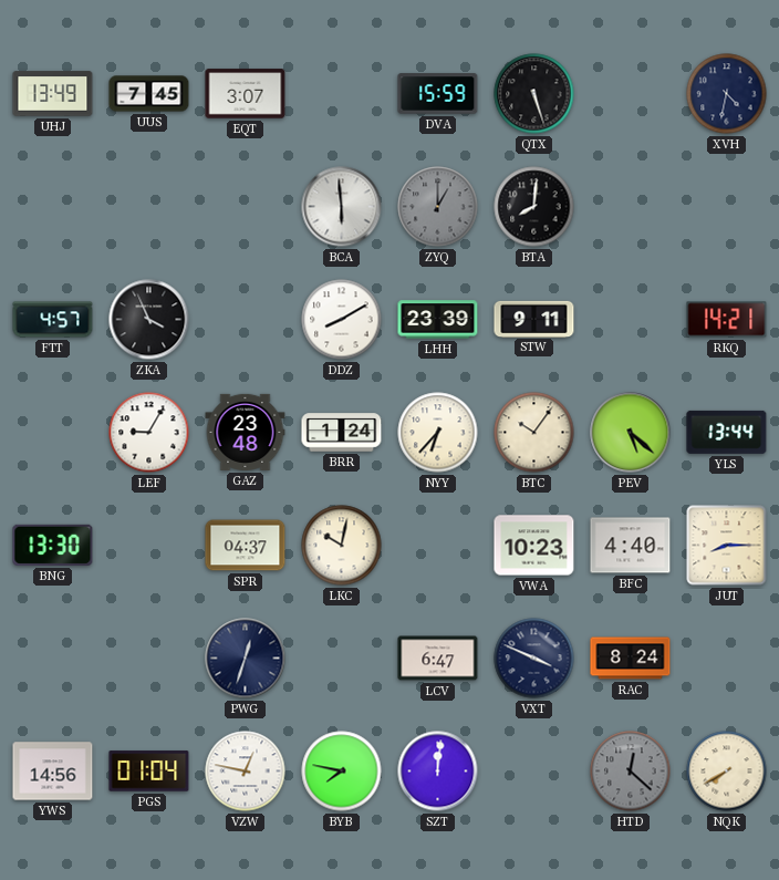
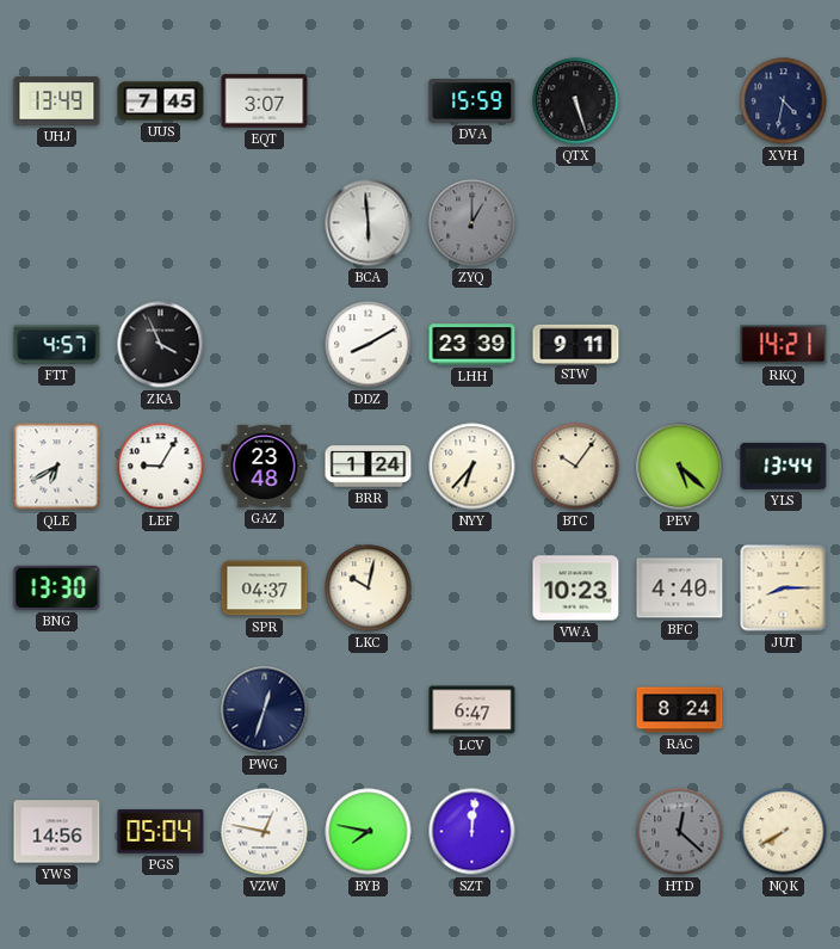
BTA: 8:01 -> none (534, 207)
QLE: none -> 6:40 (57, 467)
VXT: 3:49 -> none (534, 659)
PGS: 01:04 -> 05:04 (161, 832)
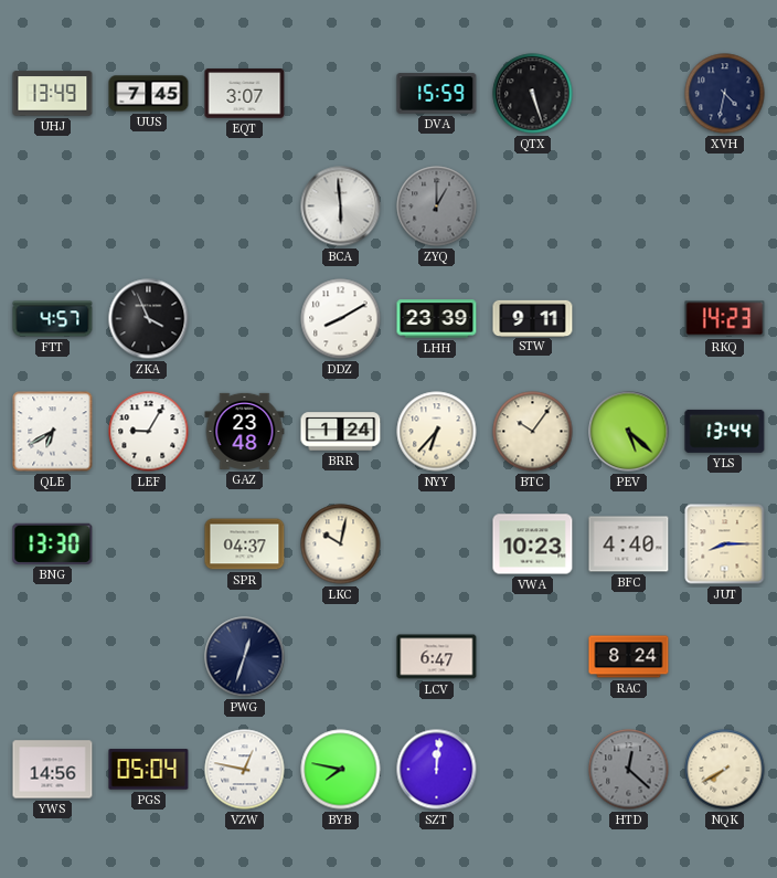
RKQ: 14:21 -> 14:23 (725, 319)
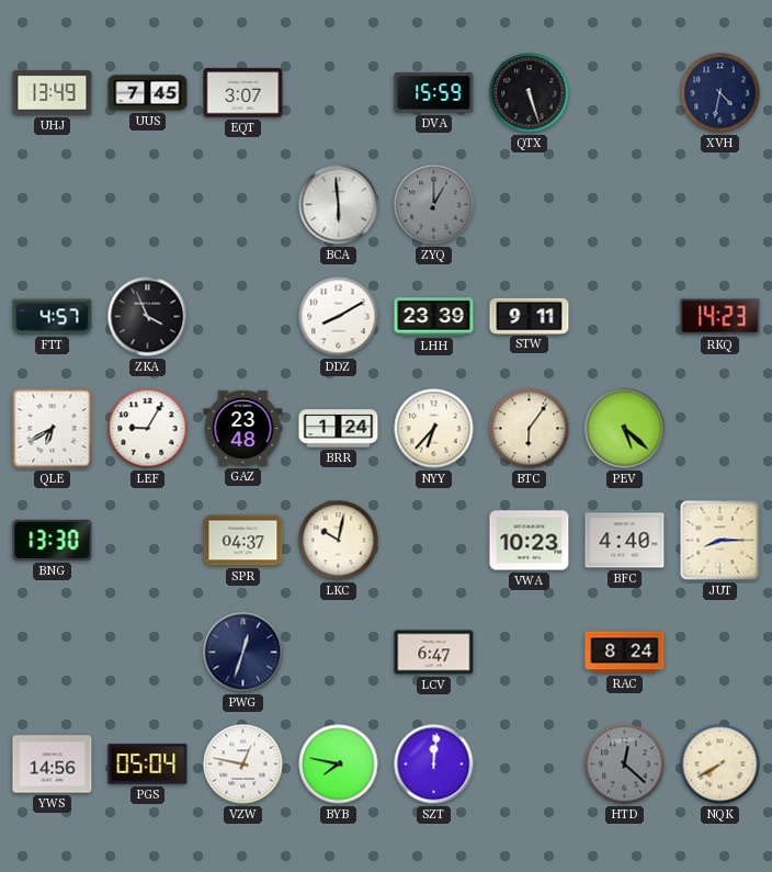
BTC: 10:06 -> 6:06 (530, 429)
YLS: 13:44 -> none (725, 431)
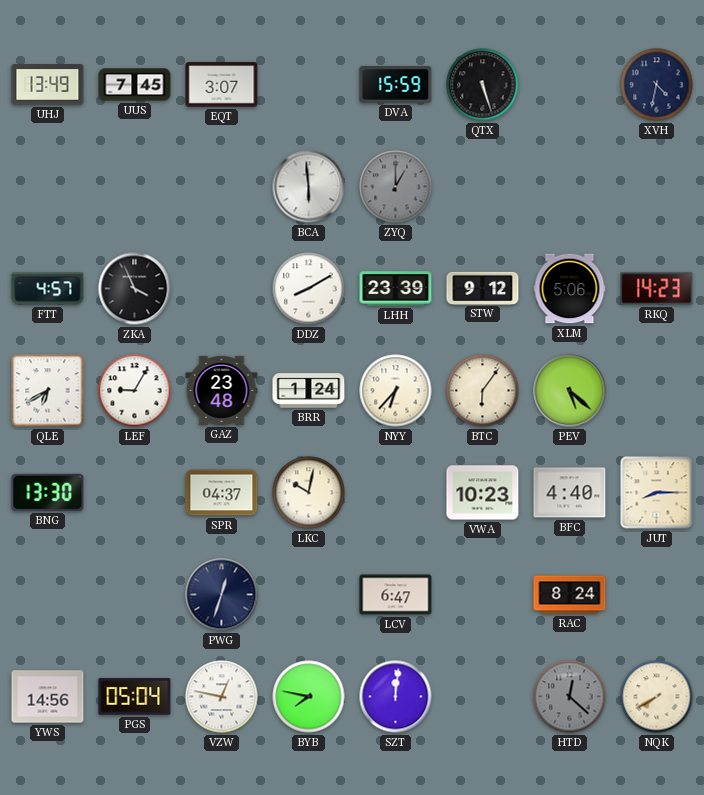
STW: 9:11 -> 9:12 (483, 288)
XLM: none -> 5:06 (570, 289)
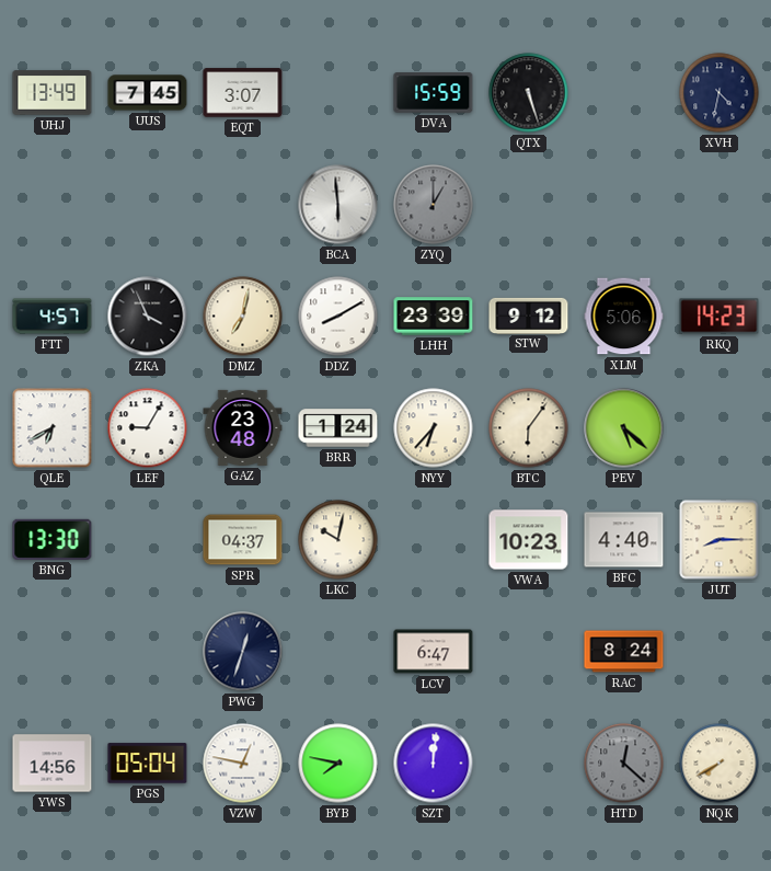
DMZ: none -> 7:02 (243, 317)
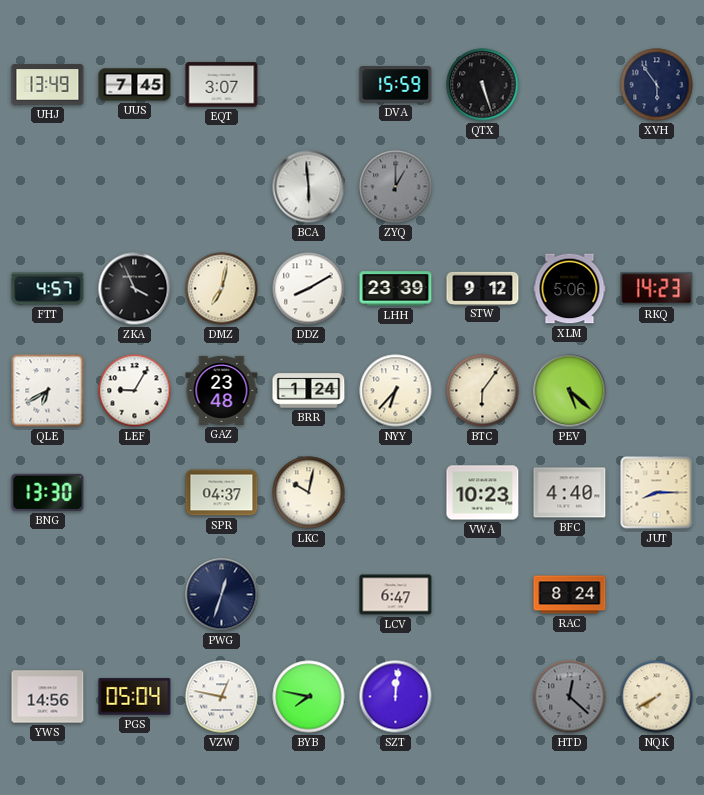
XVH: 4:32 -> 5:54 (657, 85)
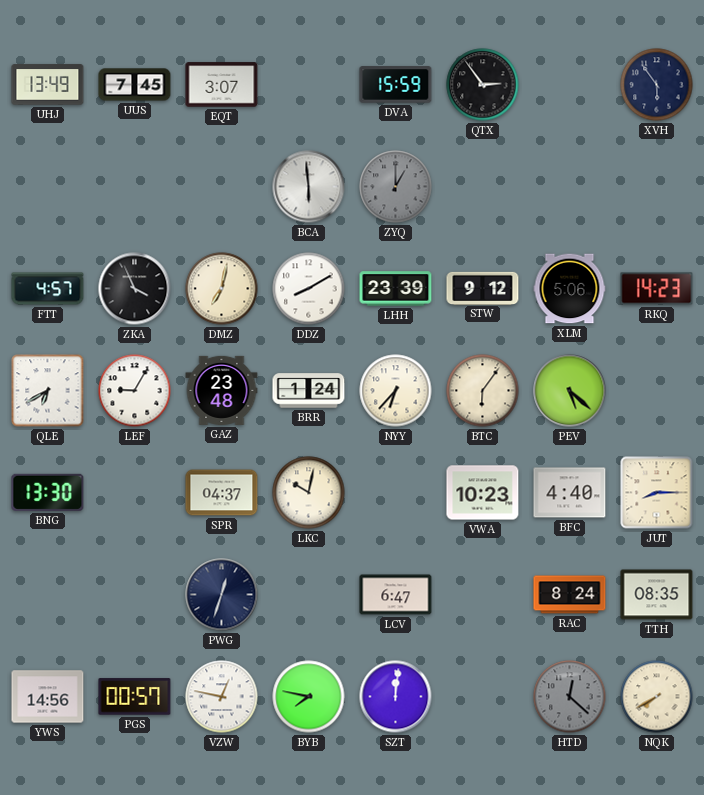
QTX: 5:27 -> 2:54 (483, 85)
TTH: none -> 08:35 (657, 595)
PGS: 05:04 -> 00:57 (135, 697)
